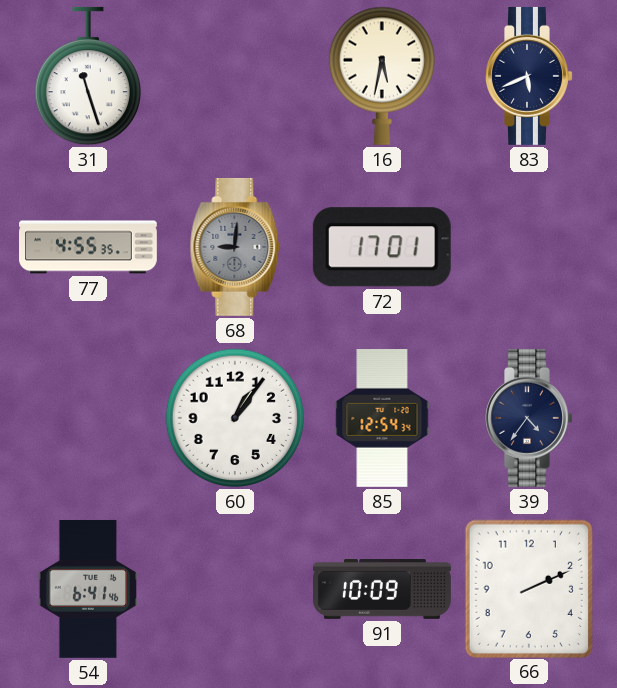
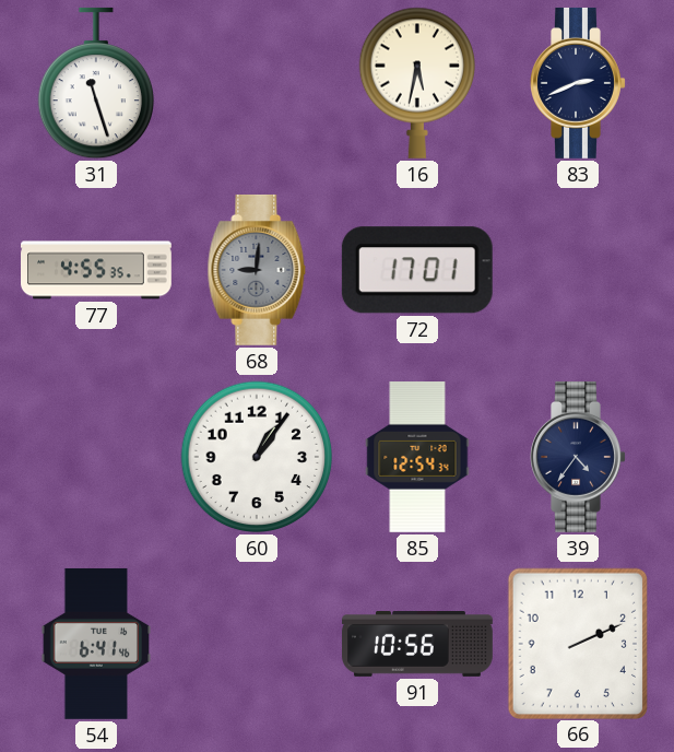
83: 5:41 -> 2:41 (578, 83)
91: 10:09 -> 10:56 (418, 645)
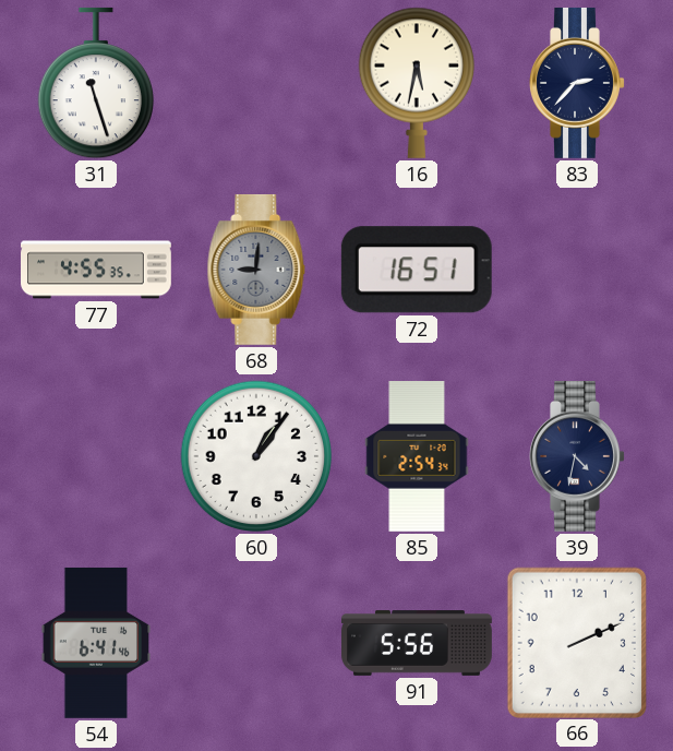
83: 2:41 -> 2:37 (577, 83)
72: 17:01 -> 16:51 (417, 270)
85: 12:54 -> 2:54 (417, 457)
39: 4:36 -> 4:32 (577, 456)
91: 10:56 -> 5:56 (418, 644)
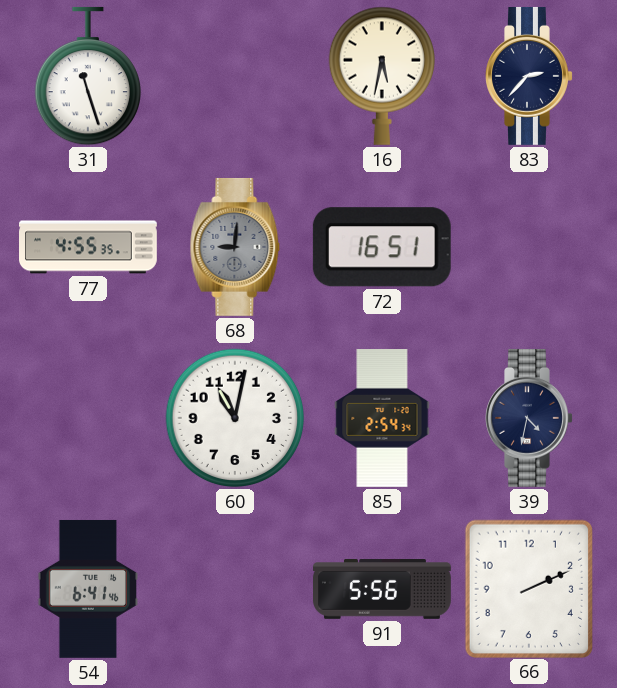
60: 1:06 -> 11:02 (235, 418)
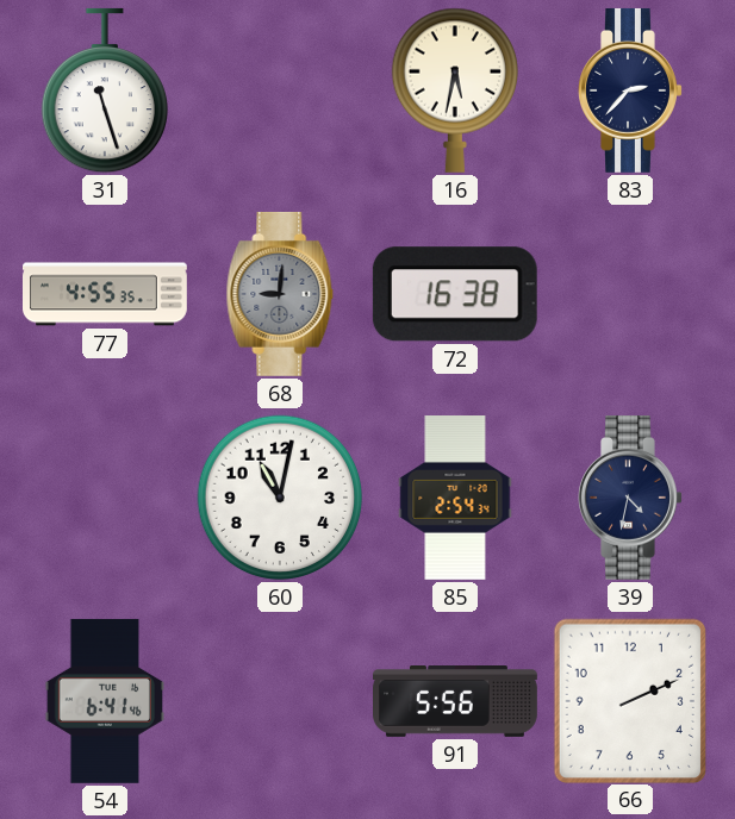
72: 16:51 -> 16:38 (455, 294)
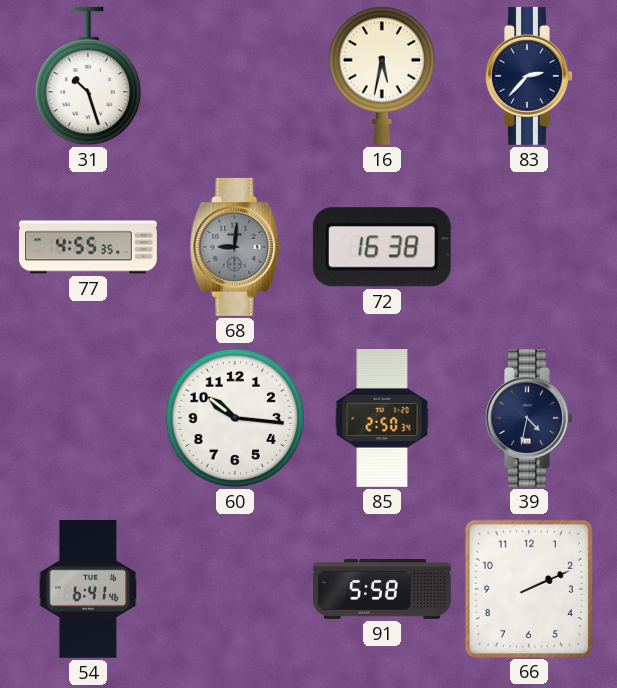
31: 11:27 -> 10:27 (87, 76)
60: 11:02 -> 10:16 (235, 418)
85: 2:54 -> 2:50 (382, 419)
91: 5:56 -> 5:58 (383, 590)
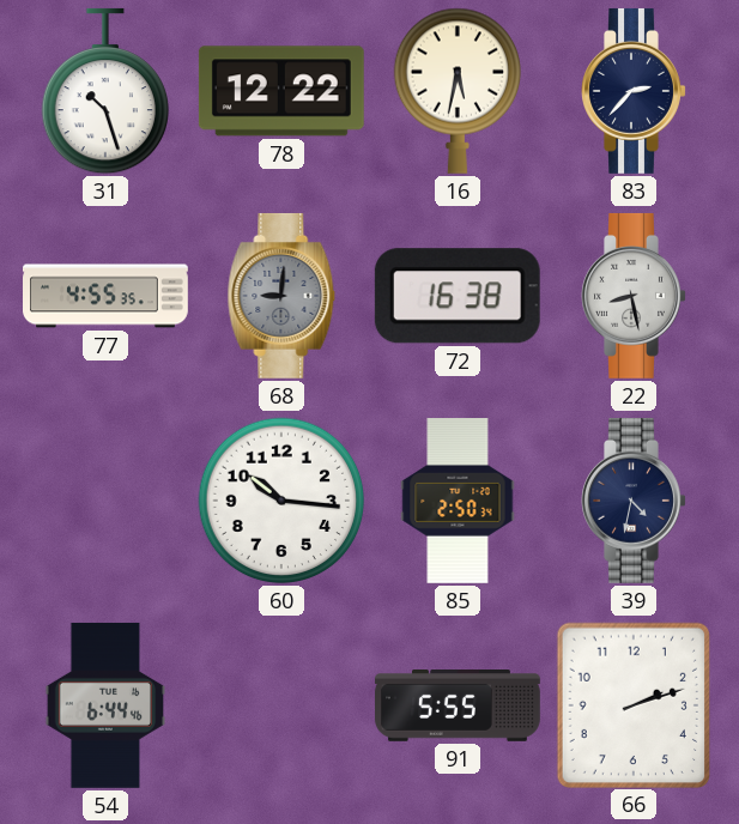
78: none -> 12:22 (281, 91)
22: none -> 8:28 (634, 296)
54: 6:41 -> 6:44 (104, 705)
91: 5:58 -> 5:55 (459, 707)
66: 2:11 -> 2:12 (632, 704)
